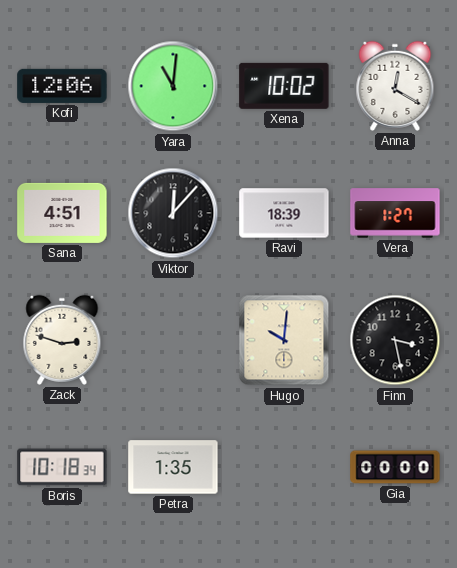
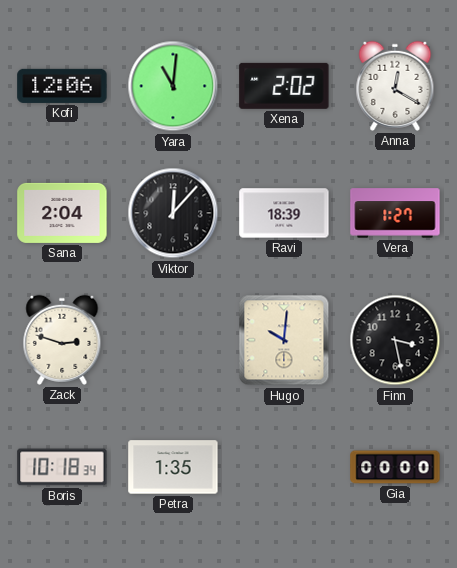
Xena: 10:02 -> 2:02 (284, 86)
Sana: 4:51 -> 2:04 (62, 213)
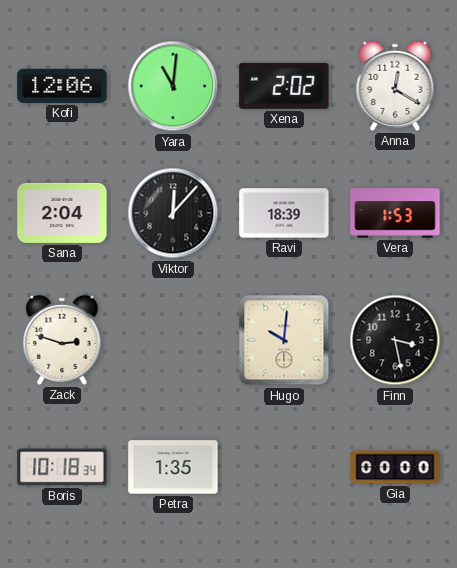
Vera: 1:27 -> 1:53 (395, 213)
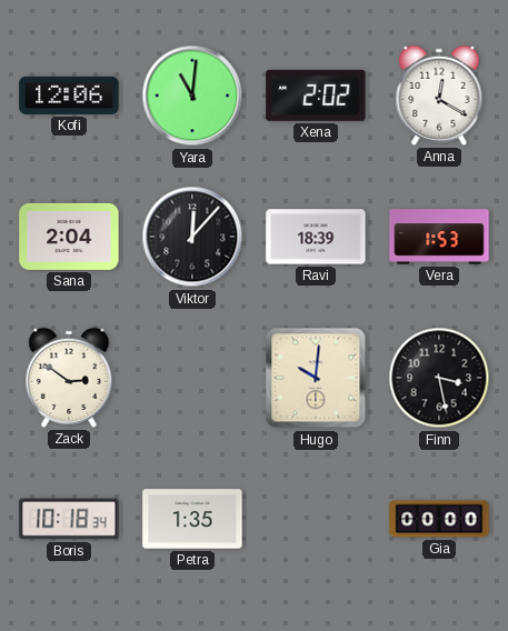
Zack: 2:48 -> 2:51 (69, 378)
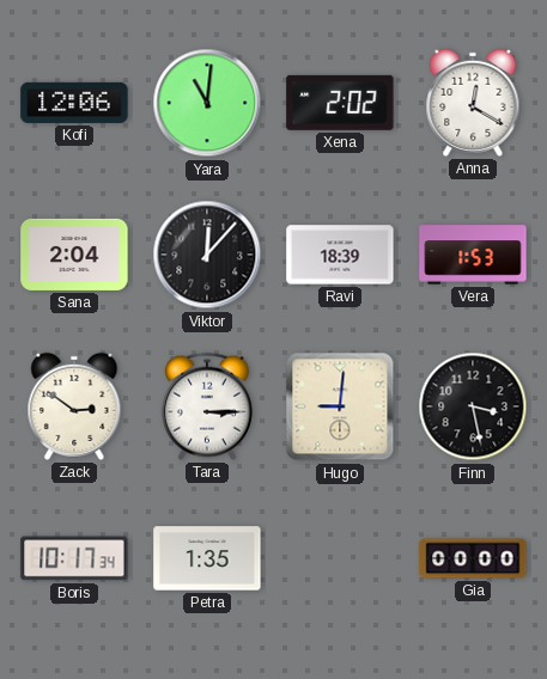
Tara: none -> 3:15 (207, 406)
Hugo: 10:01 -> 9:01 (340, 406)
Boris: 10:18 -> 10:17 (74, 558)
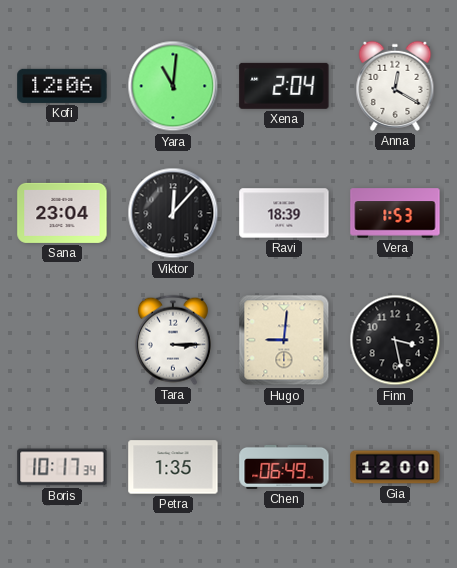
Xena: 2:02 -> 2:04 (284, 86)
Sana: 2:04 -> 23:04 (62, 213)
Zack: 2:51 -> none (74, 406)
Chen: none -> 06:49 (284, 467)
Gia: 00:00 -> 12:00 (395, 467)
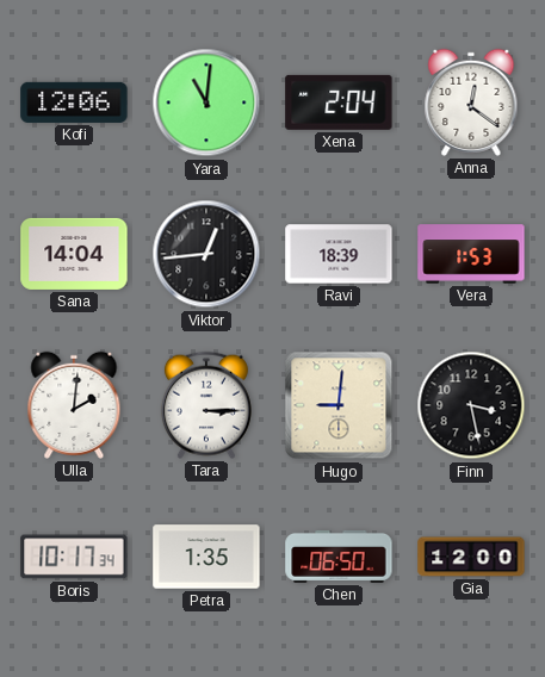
Anna: 12:20 -> 12:21 (471, 103)
Sana: 23:04 -> 14:04 (74, 254)
Viktor: 12:07 -> 12:44 (206, 254)
Ulla: none -> 2:01 (74, 405)
Chen: 06:49 -> 06:50 (339, 557)
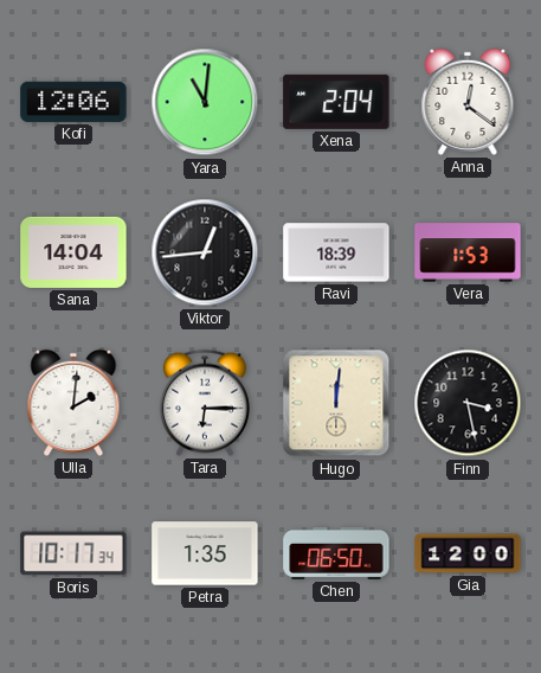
Tara: 3:15 -> 6:15 (205, 403)
Hugo: 9:01 -> 12:01 (336, 403)
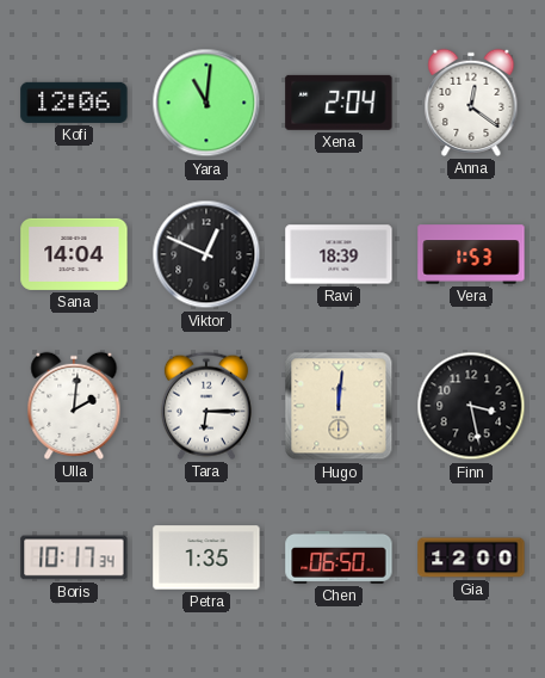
Viktor: 12:44 -> 12:49 (206, 254)
